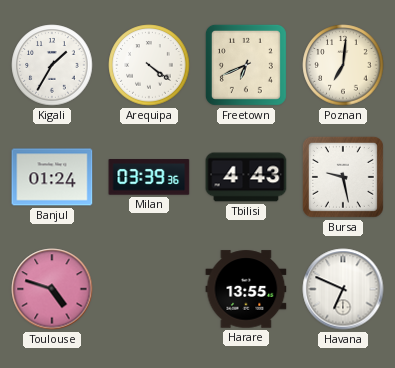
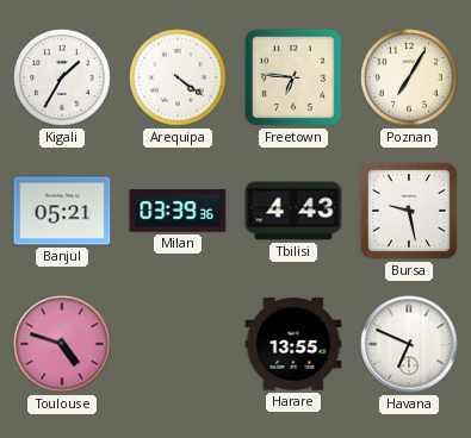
Freetown: 6:41 -> 6:46 (293, 77)
Poznan: 7:01 -> 7:05 (409, 77)
Banjul: 01:24 -> 05:21 (62, 211)
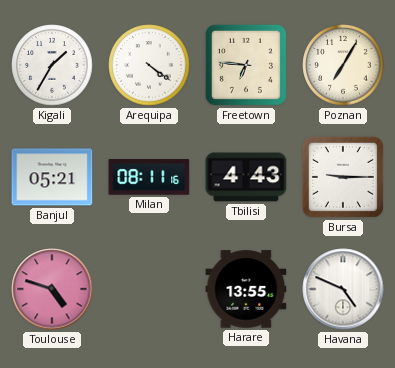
Milan: 03:39 -> 08:11 (149, 177)
Bursa: 9:28 -> 9:15 (343, 177)
Havana: 6:49 -> 4:49 (343, 289)
